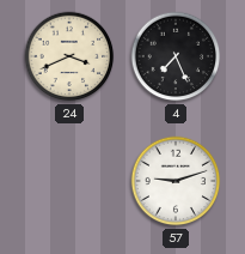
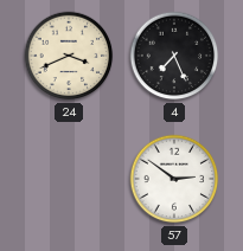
57: 9:12 -> 2:51 (174, 179)
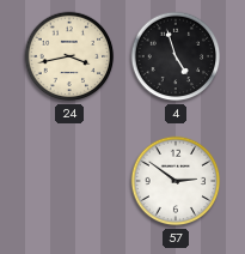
24: 3:41 -> 3:43 (69, 56)
4: 7:26 -> 4:57 (176, 56)
